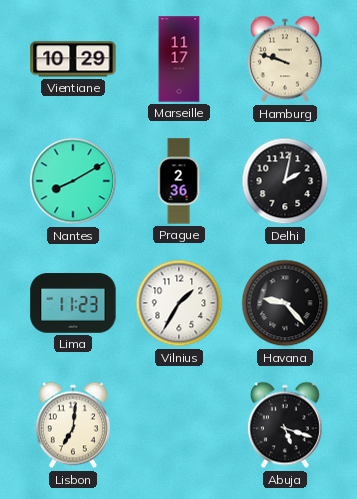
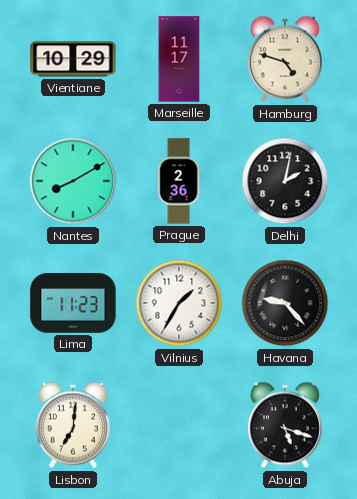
Hamburg: 9:48 -> 4:48 (285, 59)
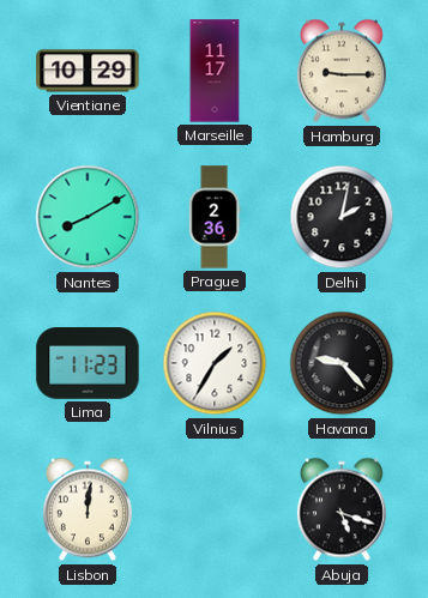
Hamburg: 4:48 -> 9:15 (342, 71)
Lisbon: 7:01 -> 12:01 (88, 509)
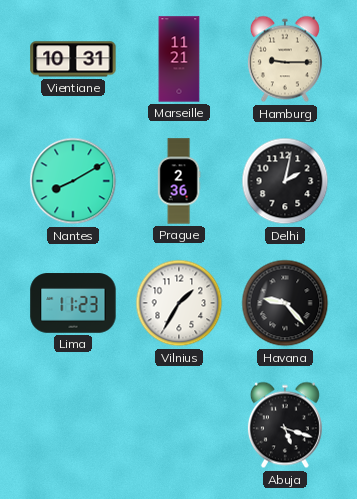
Vientiane: 10:29 -> 10:31 (73, 59)
Marseille: 11:17 -> 11:21 (179, 59)
Lisbon: 12:01 -> none (88, 509)
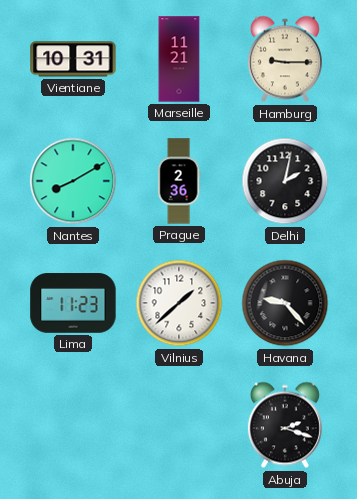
Vilnius: 1:35 -> 1:38 (179, 303)
Abuja: 5:18 -> 2:18 (285, 425)
